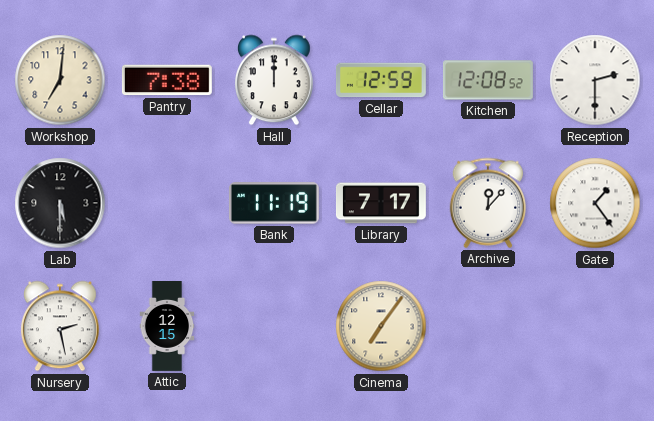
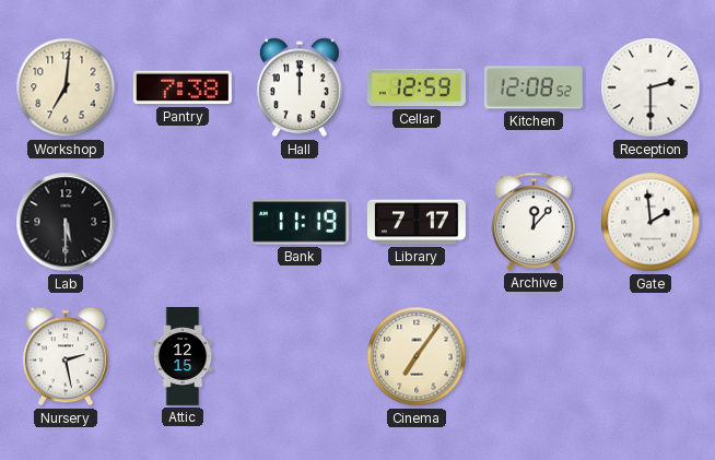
Gate: 1:24 -> 1:59 (650, 222)
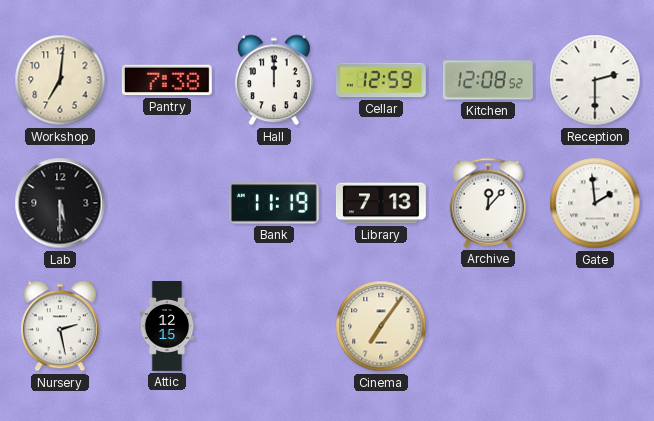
Library: 7:17 -> 7:13 (381, 203)
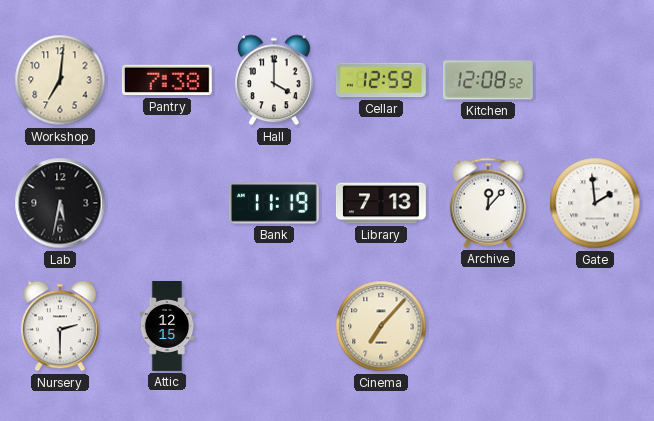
Hall: 12:00 -> 4:00 (275, 80)
Reception: 2:30 -> none (595, 80)
Lab: 5:30 -> 5:32 (60, 203)
Nursery: 2:28 -> 2:30 (61, 326)
Cinema: 7:06 -> 7:07 (381, 326)
